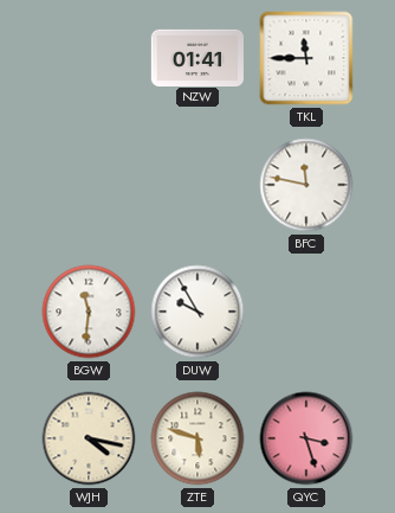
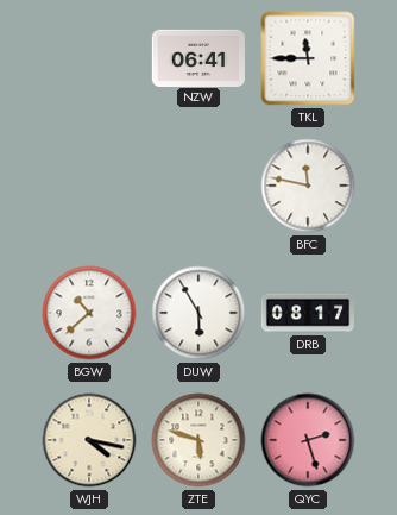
NZW: 01:41 -> 06:41 (198, 57)
BGW: 11:31 -> 10:38 (89, 313)
DUW: 9:55 -> 5:55 (198, 313)
DRB: none -> 08:17 (307, 313)
QYC: 3:27 -> 2:27 (308, 440)
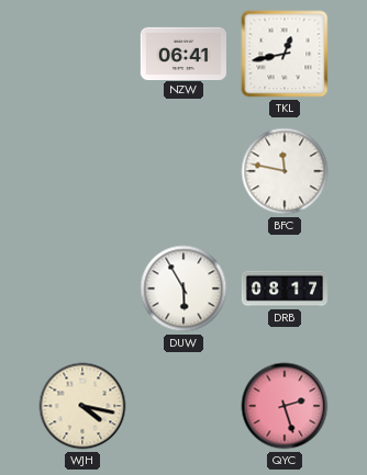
TKL: 11:45 -> 12:43 (285, 54)
BGW: 10:38 -> none (89, 313)
ZTE: 5:48 -> none (198, 440)
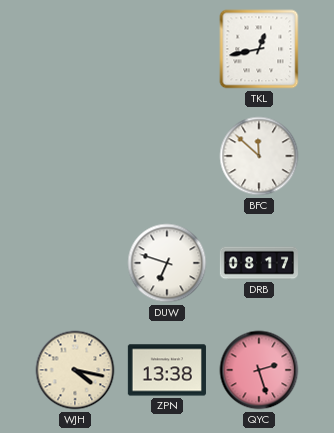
NZW: 06:41 -> none (183, 53)
BFC: 11:47 -> 11:52 (259, 156)
DUW: 5:55 -> 6:48 (167, 263)
ZPN: none -> 13:38 (167, 370)
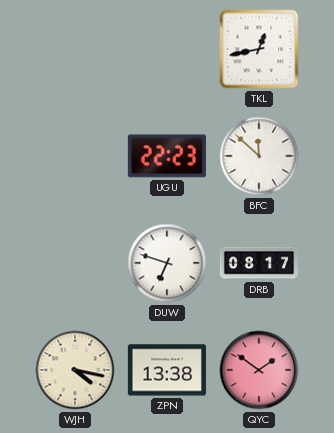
UGU: none -> 22:23 (167, 156)
QYC: 2:27 -> 1:51 (259, 370)
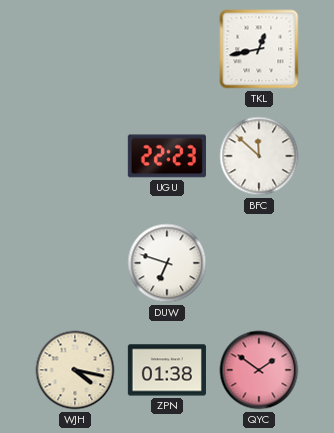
DRB: 08:17 -> none (258, 263)
ZPN: 13:38 -> 01:38 (167, 370)
